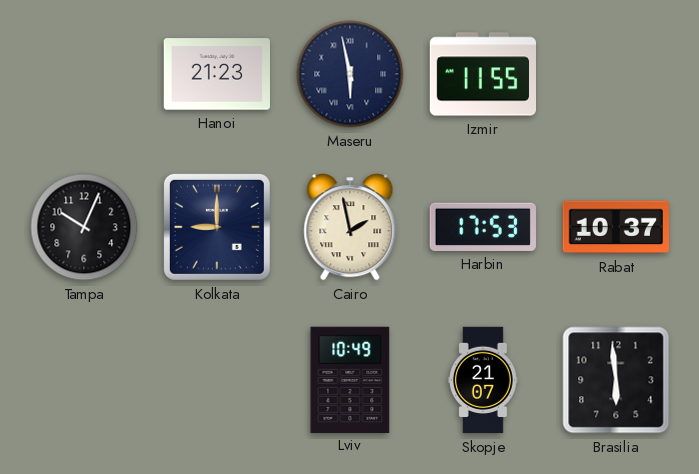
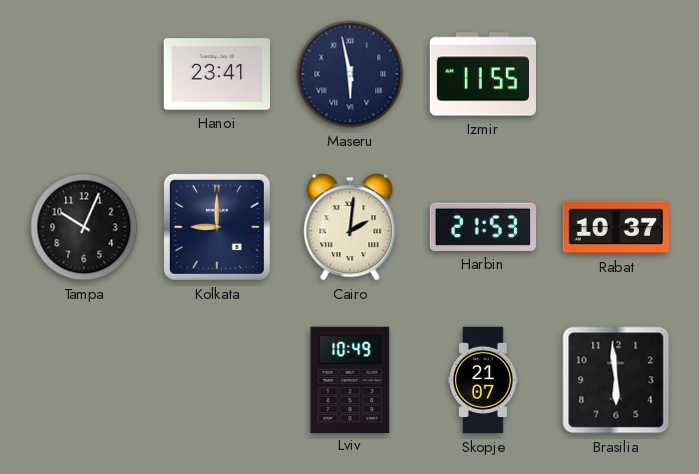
Hanoi: 21:23 -> 23:41 (216, 74)
Cairo: 1:58 -> 2:01 (350, 227)
Harbin: 17:53 -> 21:53 (483, 227)
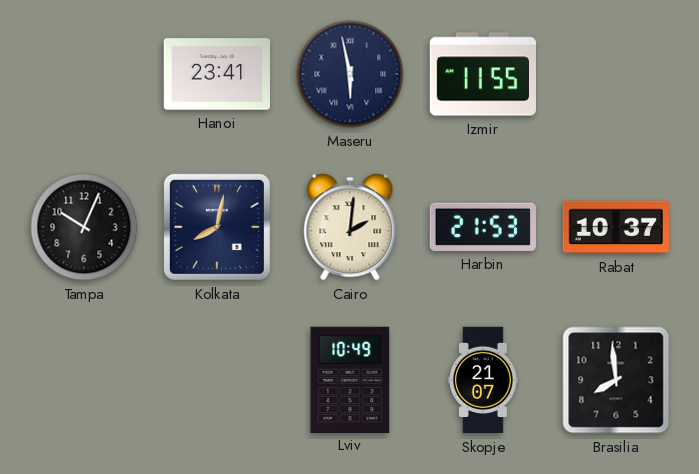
Kolkata: 9:00 -> 8:02 (217, 227)
Brasilia: 5:59 -> 7:59 (616, 380)
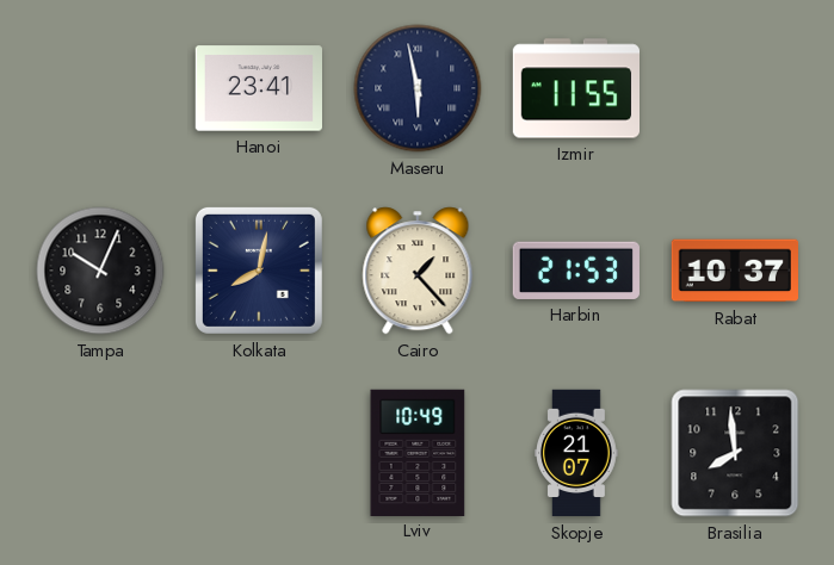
Cairo: 2:01 -> 1:23 (418, 271)
